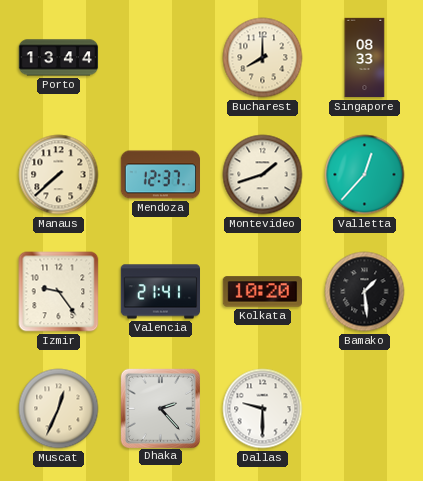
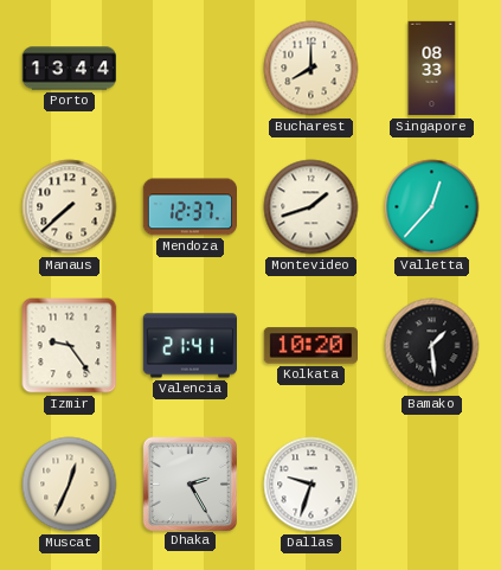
Dhaka: 2:23 -> 2:25 (190, 483)
Dallas: 9:30 -> 9:33 (311, 485)
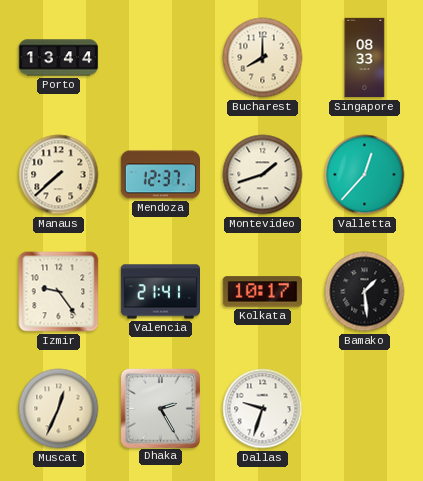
Kolkata: 10:20 -> 10:17 (262, 292)
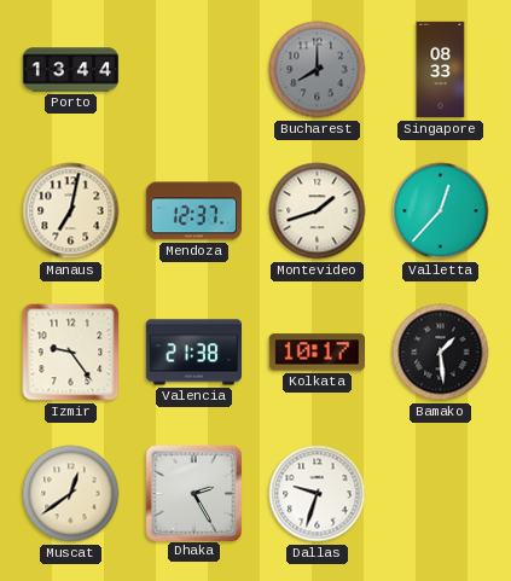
Bucharest dial: cream -> grey (318, 70)
Manaus: 7:38 -> 7:02 (71, 211)
Valencia: 21:41 -> 21:38 (193, 353)
Muscat: 12:34 -> 12:39 (71, 494)
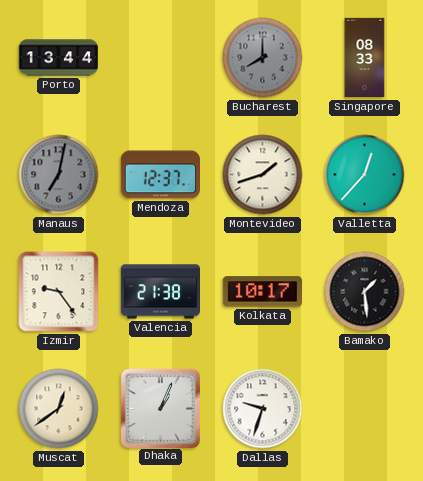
Manaus dial: cream -> grey (59, 175)
Dhaka: 2:25 -> 1:04 (160, 408)
